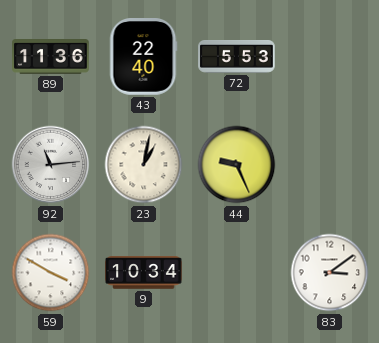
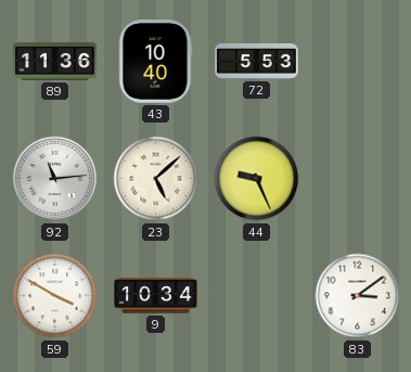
43: 22:40 -> 10:40 (155, 62)
23: 1:02 -> 5:08 (156, 179)
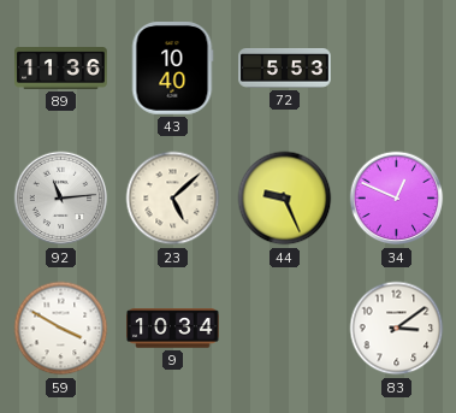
34: none -> 12:49 (397, 199)
